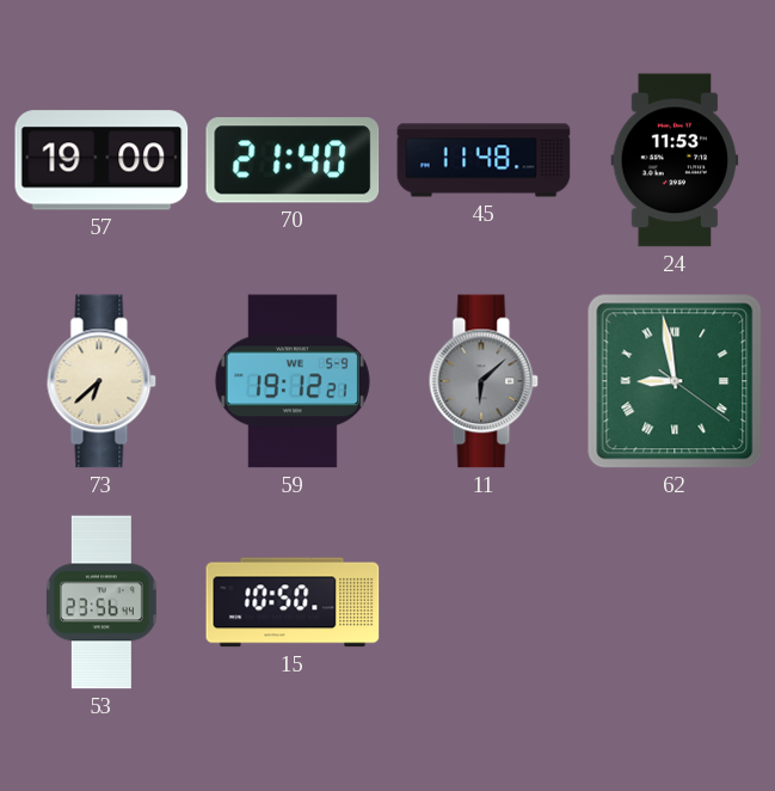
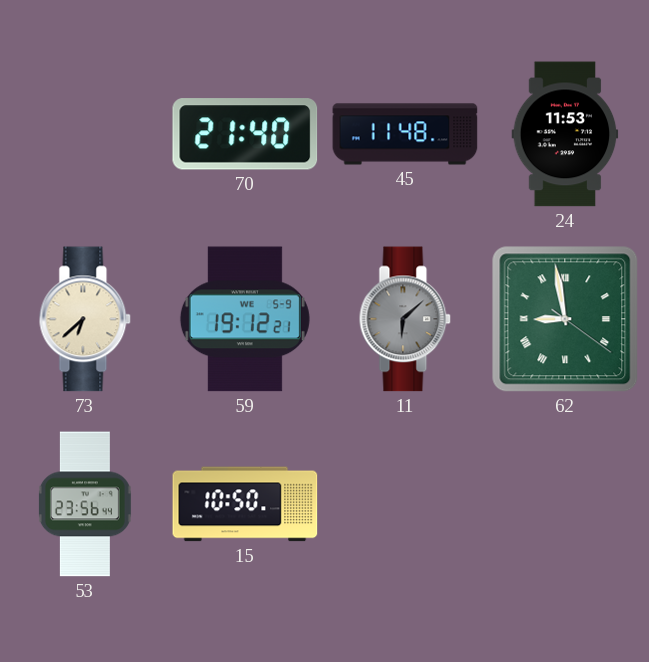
57: 19:00 -> none (102, 160)
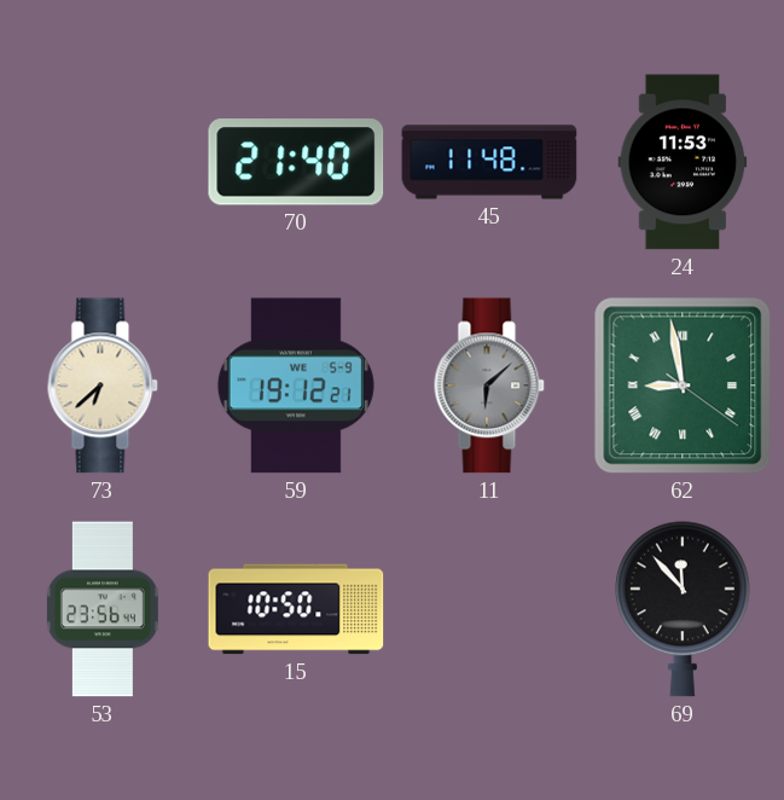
69: none -> 11:53 (684, 609)
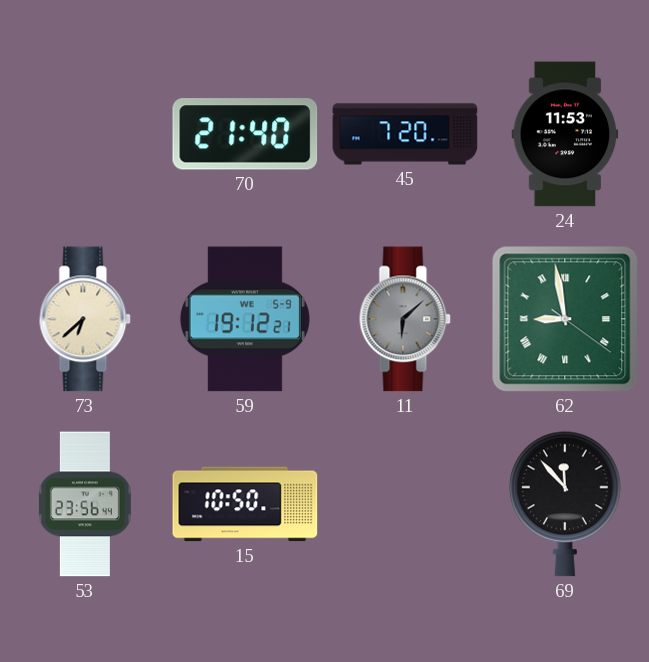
45: 11:48 -> 7:20 (405, 134)
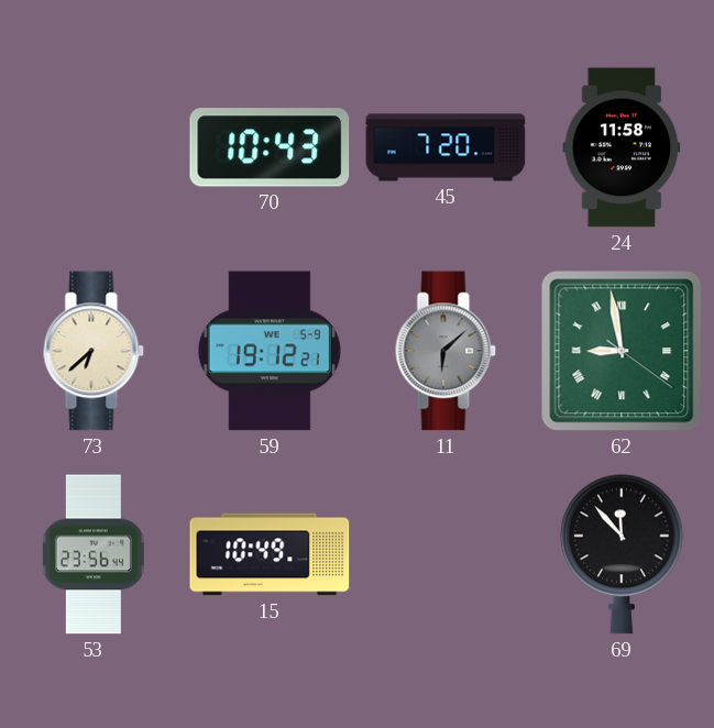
70: 21:40 -> 10:43 (270, 147)
24: 11:53 -> 11:58 (622, 147)
15: 10:50 -> 10:49 (270, 554)
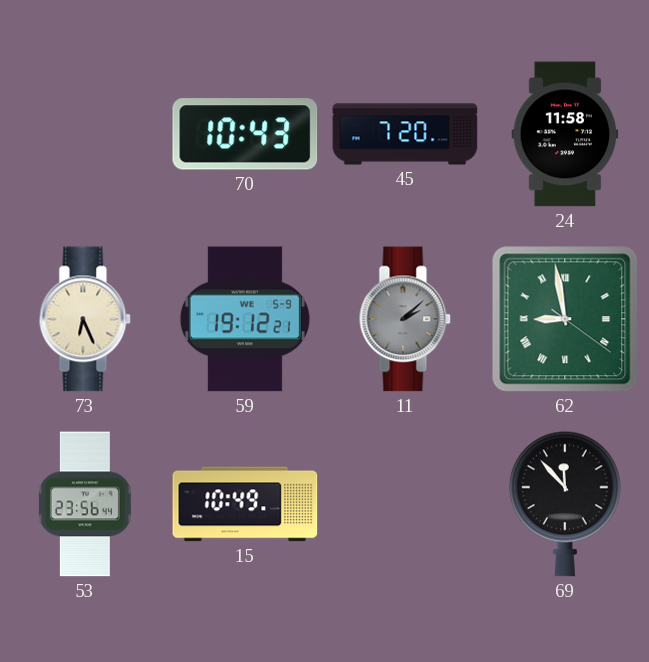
73: 6:38 -> 6:26 (85, 319)
11: 6:08 -> 2:08 (405, 319)
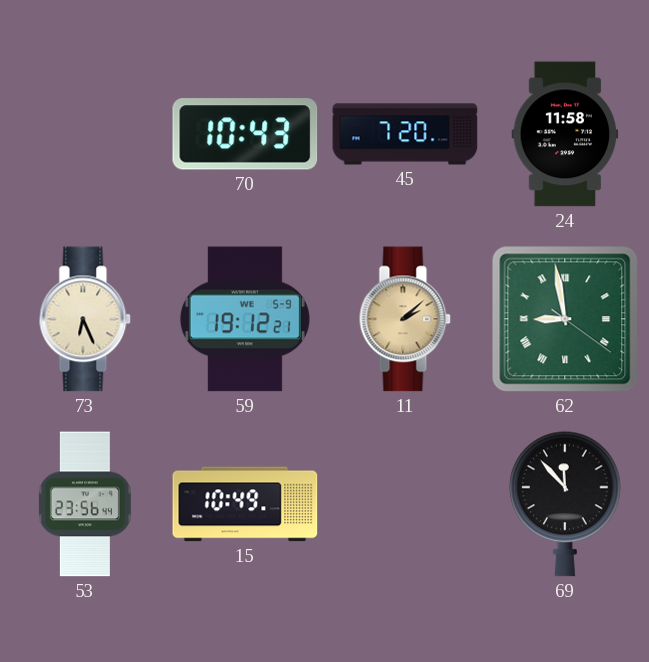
11 dial: grey -> champagne (405, 319)
